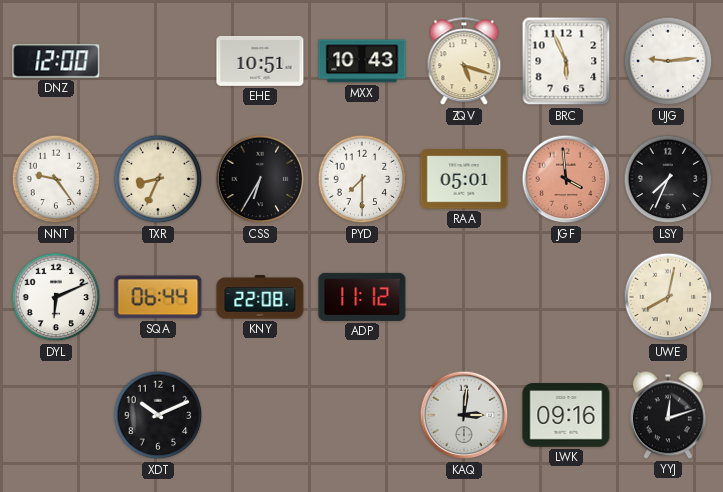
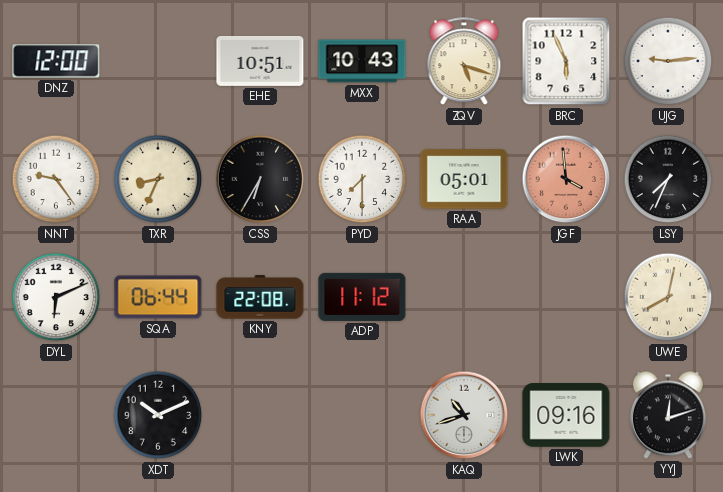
KAQ: 3:01 -> 10:42 (464, 415)
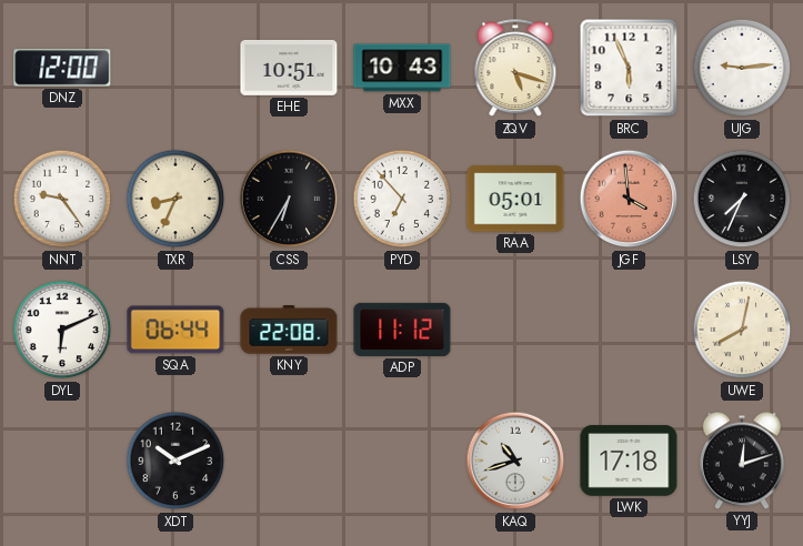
PYD: 7:30 -> 6:53 (402, 199)
LWK: 09:16 -> 17:18 (629, 461)
